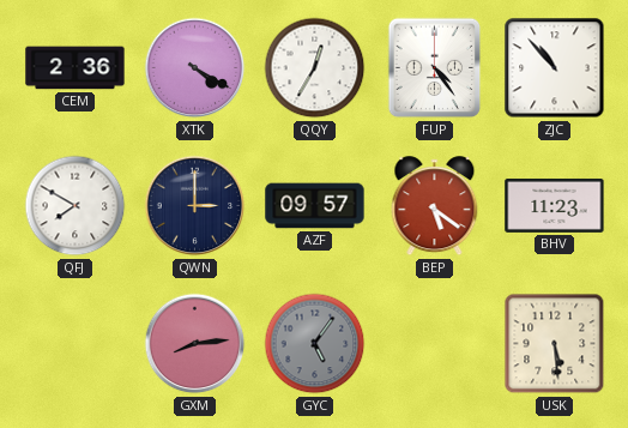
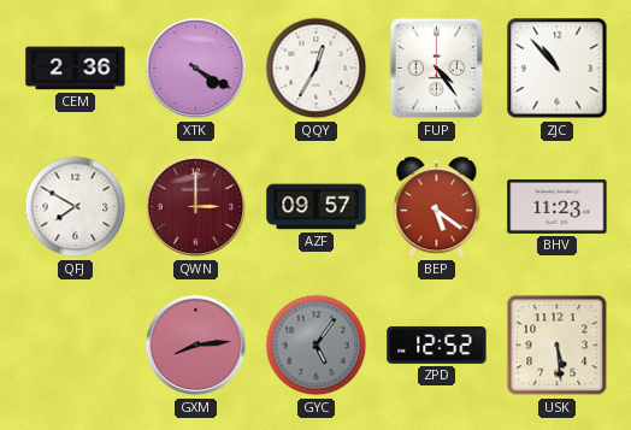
QWN dial: navy -> burgundy (196, 207)
ZPD: none -> 12:52 (437, 344)
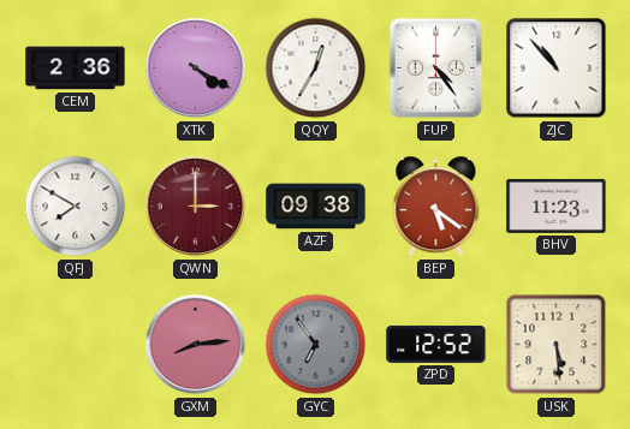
AZF: 09:57 -> 09:38 (316, 207)
GYC: 5:06 -> 6:54 (316, 345)
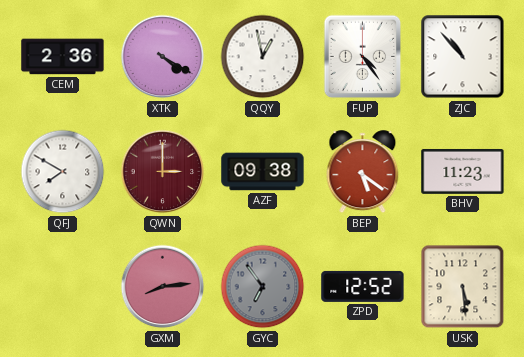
QQY: 12:35 -> 12:58 (263, 57)
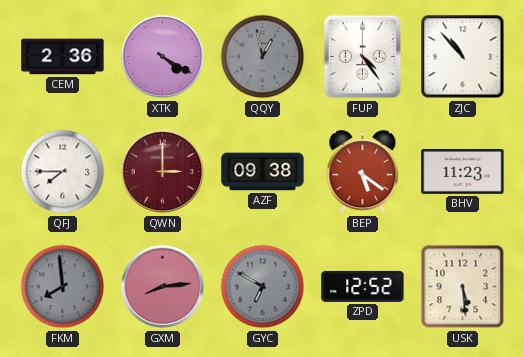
QQY dial: white -> grey (263, 57)
QFJ: 7:50 -> 7:45 (63, 172)
FKM: none -> 7:59 (63, 287)
GYC: 6:54 -> 6:50 (263, 287)
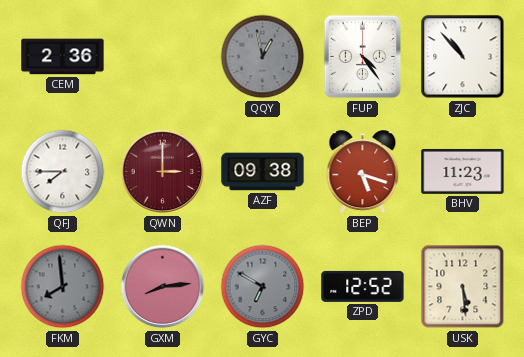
XTK: 4:20 -> none (163, 57)
BEP: 5:21 -> 5:18 (363, 172)
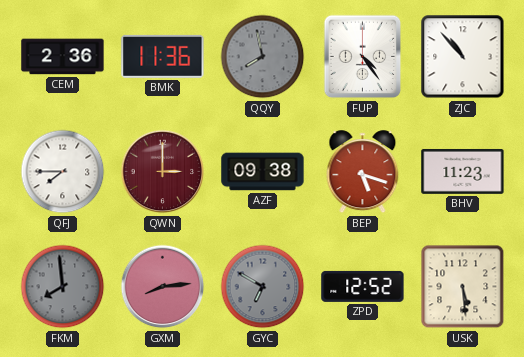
BMK: none -> 11:36 (163, 56)
QQY: 12:58 -> 7:58 (263, 57)
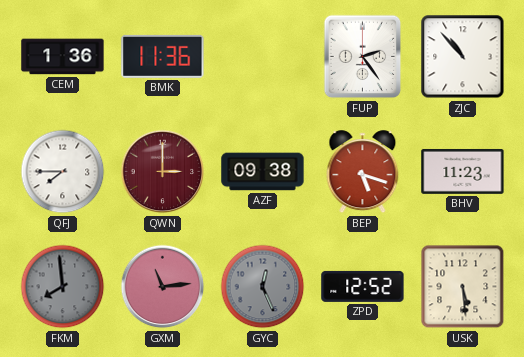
CEM: 2:36 -> 1:36 (63, 57)
QQY: 7:58 -> none (263, 57)
FUP: 4:24 -> 2:24 (363, 57)
GXM: 8:14 -> 11:14 (163, 287)
GYC: 6:50 -> 12:26 (263, 287)
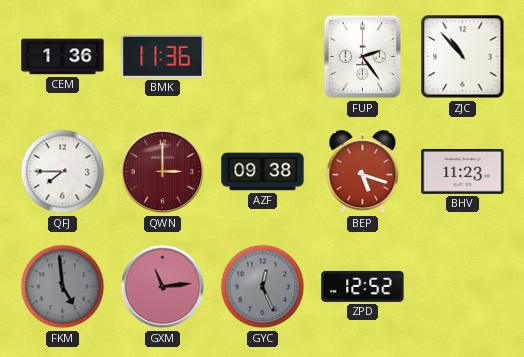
FKM: 7:59 -> 4:59 (63, 287)
USK: 5:29 -> none (463, 287)
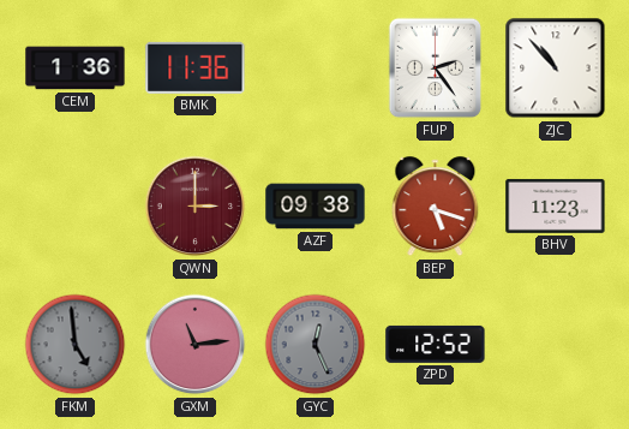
QFJ: 7:45 -> none (63, 172)
